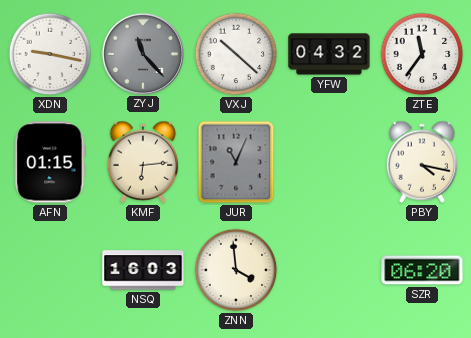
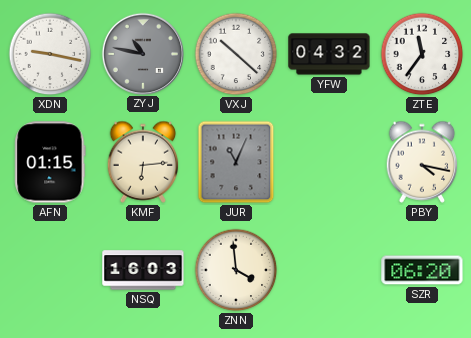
ZYJ: 11:23 -> 10:47 (142, 53)
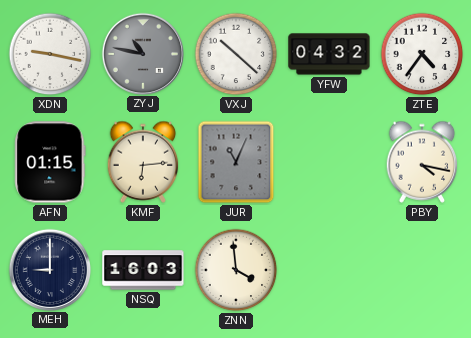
ZTE: 11:36 -> 4:36 (422, 54)
MEH: none -> 9:00 (49, 269)
SZR: 06:20 -> none (422, 270)
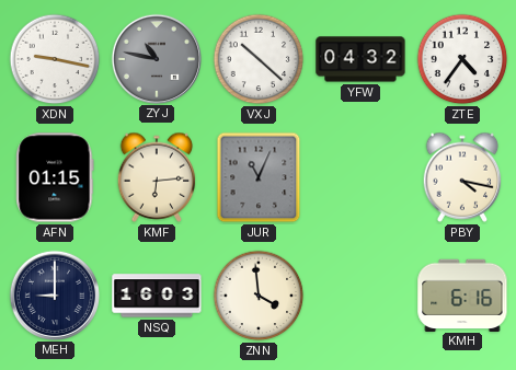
KMH: none -> 6:16 (462, 294)
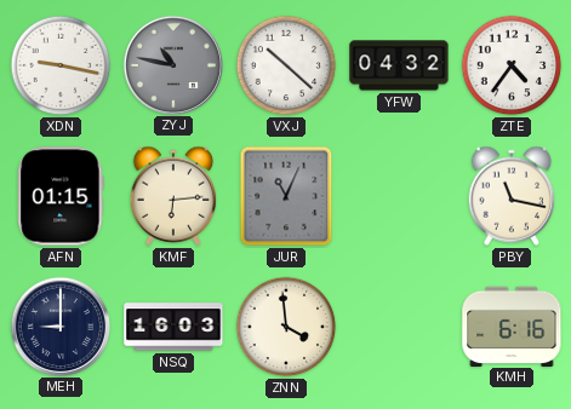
PBY: 4:17 -> 11:17 (512, 196)
